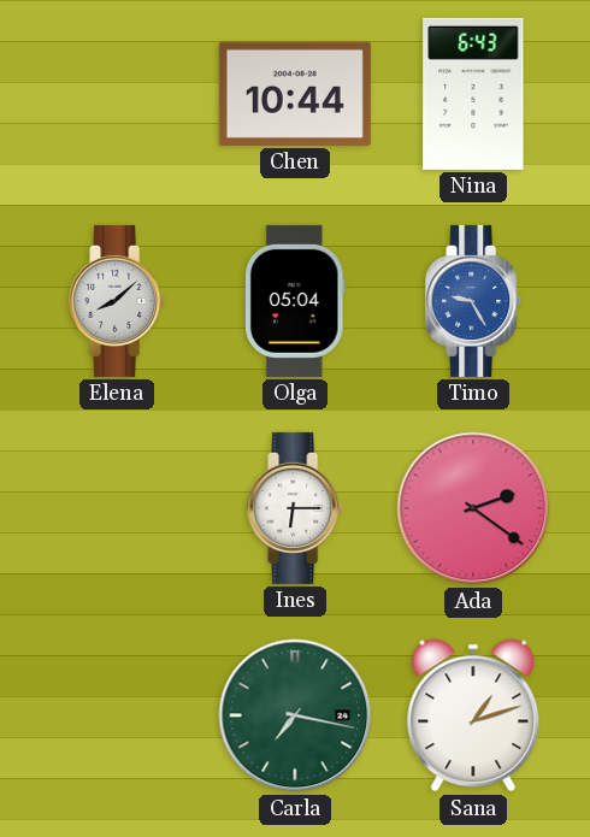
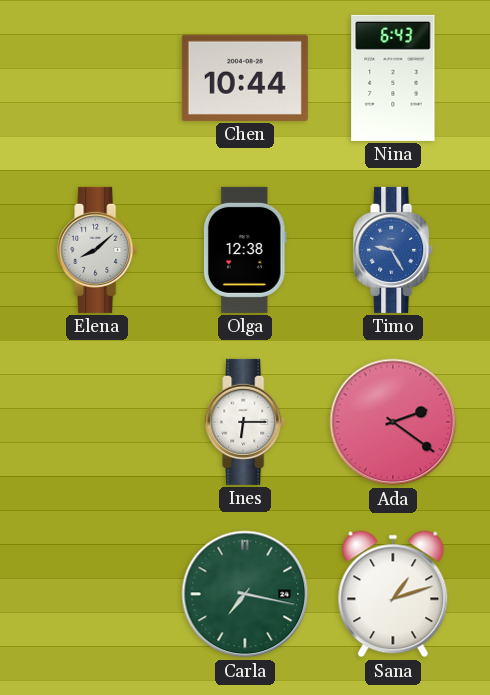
Olga: 05:04 -> 12:38 (245, 250)
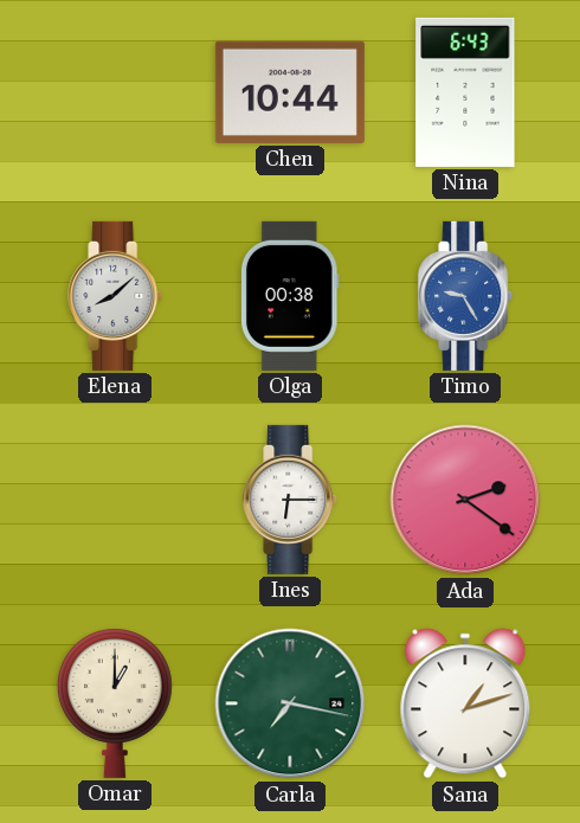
Olga: 12:38 -> 00:38 (290, 296)
Omar: none -> 1:00 (115, 703)
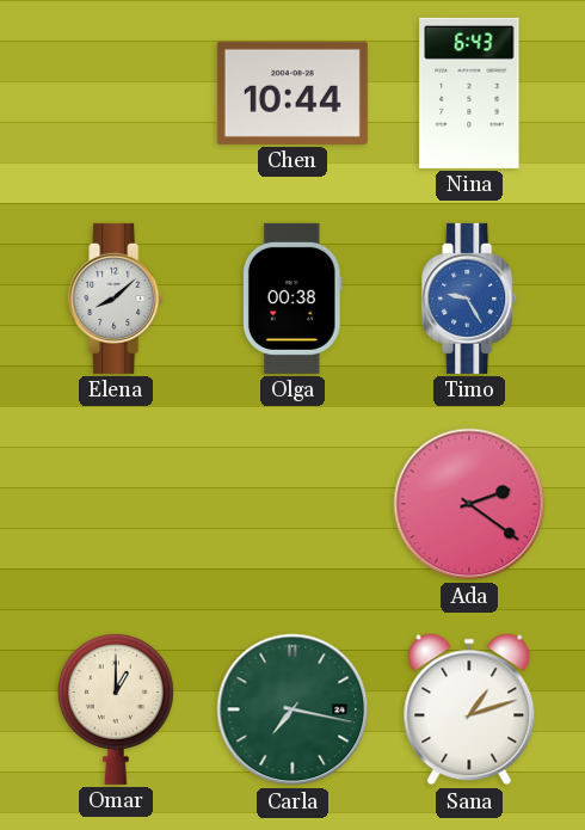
Ines: 6:15 -> none (291, 500)
